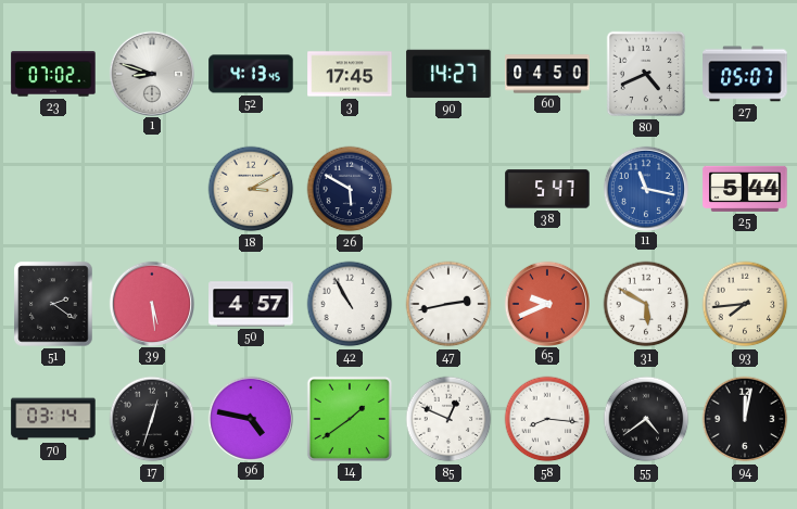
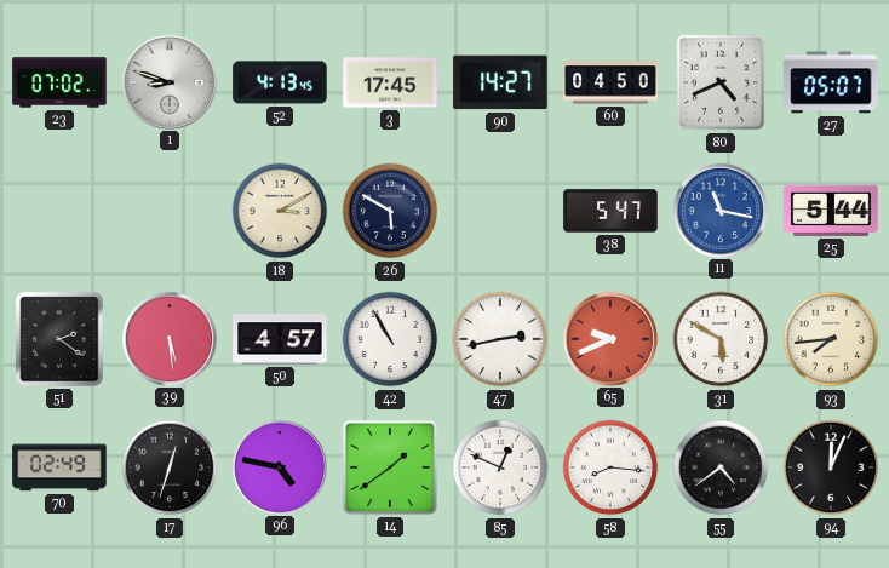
70: 03:14 -> 02:49 (59, 467)
94: 12:02 -> 12:04 (831, 467)
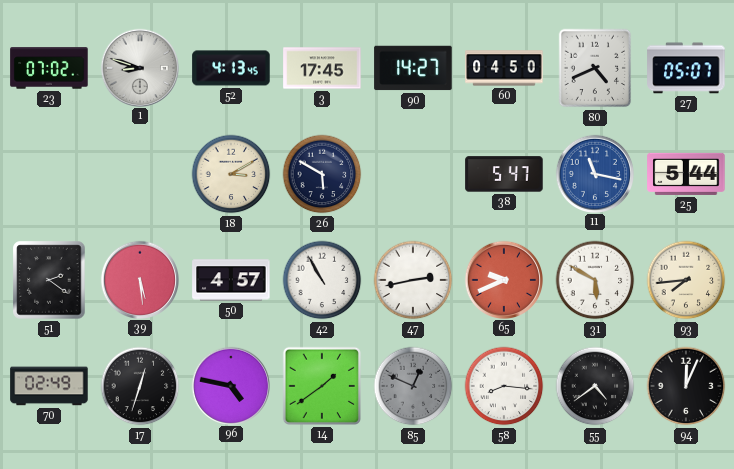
85 dial: white -> grey (413, 386)
